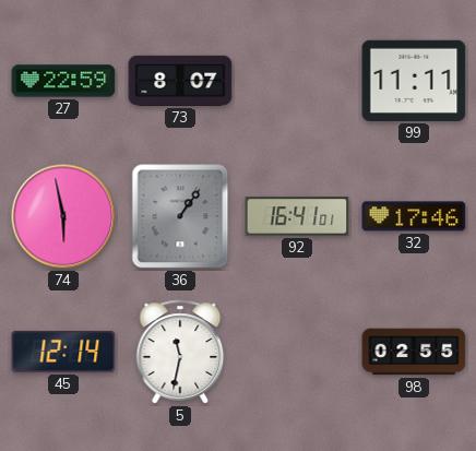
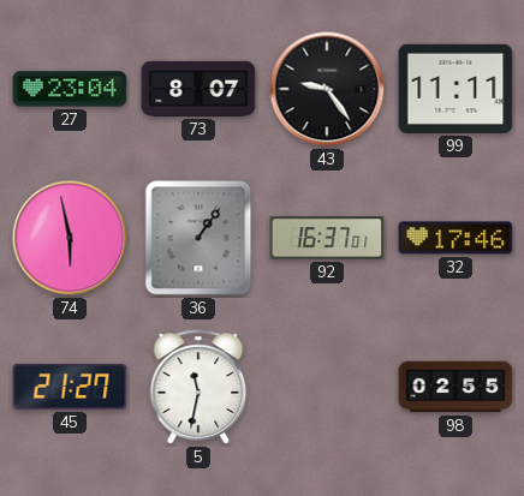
27: 22:59 -> 23:04 (70, 89)
43: none -> 9:24 (327, 89)
92: 16:41 -> 16:37 (327, 238)
45: 12:14 -> 21:27 (70, 387)
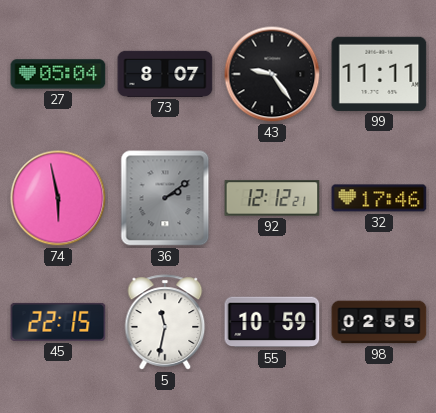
27: 23:04 -> 05:04 (58, 74)
36: 1:06 -> 2:09 (165, 198)
92: 16:37 -> 12:12 (272, 198)
45: 21:27 -> 22:15 (58, 322)
55: none -> 10:59 (272, 322)
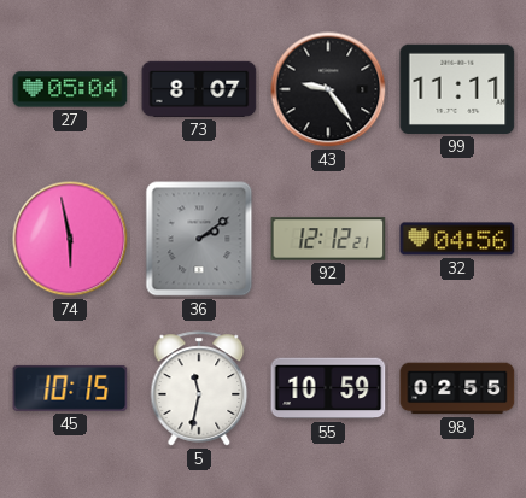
32: 17:46 -> 04:56 (457, 239)
45: 22:15 -> 10:15 (70, 388)
